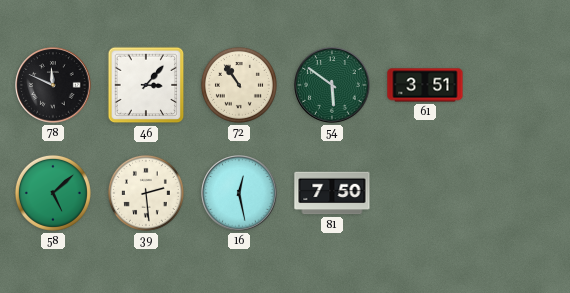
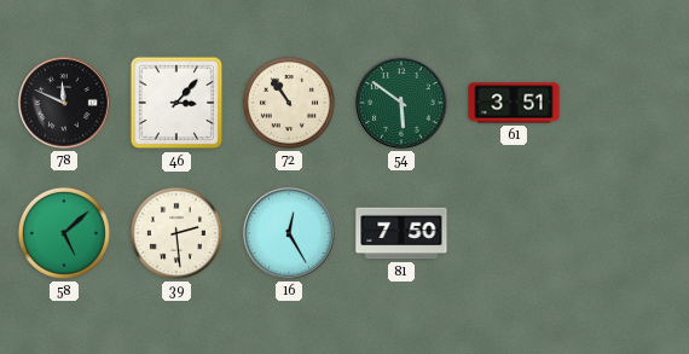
16: 12:28 -> 12:25 (289, 233)
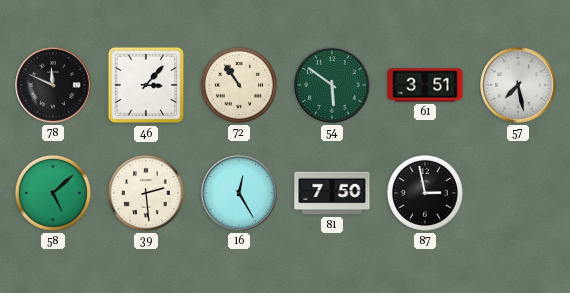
57: none -> 7:28 (518, 85)
87: none -> 2:58 (425, 193)
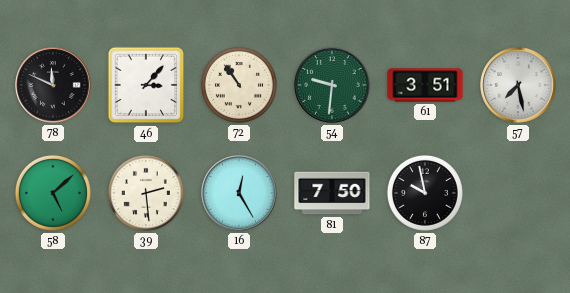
54: 5:51 -> 9:31 (332, 85)
87: 2:58 -> 9:58 (425, 193)
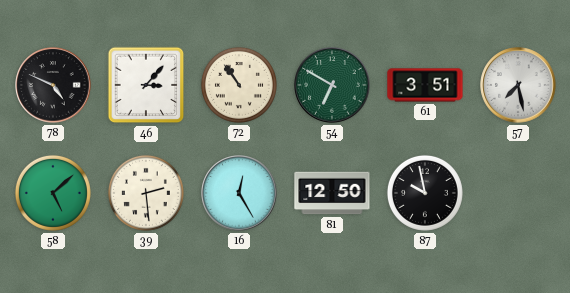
78: 11:49 -> 4:49 (53, 85)
54: 9:31 -> 6:50 (332, 85)
81: 7:50 -> 12:50 (332, 193)
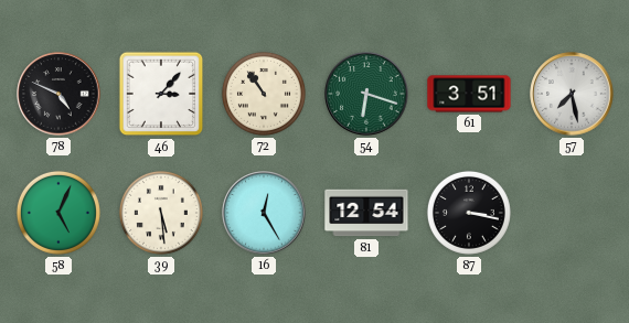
54: 6:50 -> 6:18 (366, 94)
58: 5:08 -> 5:04 (58, 213)
39: 2:29 -> 5:29 (161, 213)
81: 12:50 -> 12:54 (366, 213)
87: 9:58 -> 3:17 (469, 213)
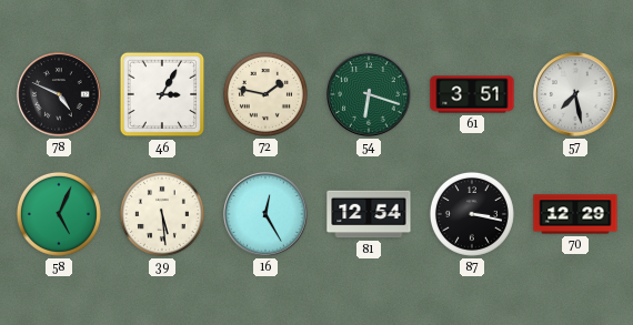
46: 3:07 -> 3:05 (162, 94)
72: 10:54 -> 1:47 (265, 94)
70: none -> 12:29 (575, 214)
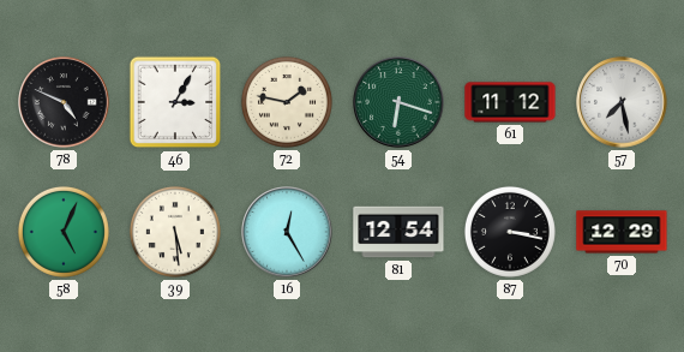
61: 3:51 -> 11:12 (510, 102)
